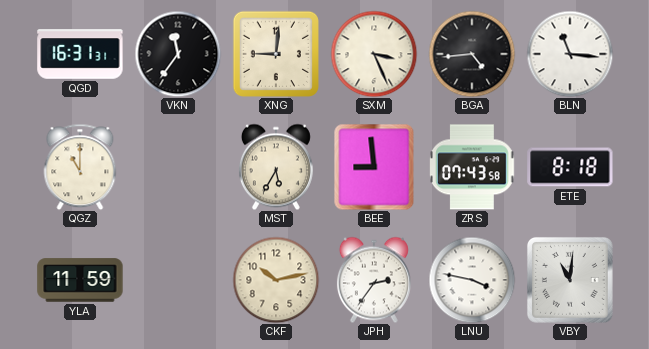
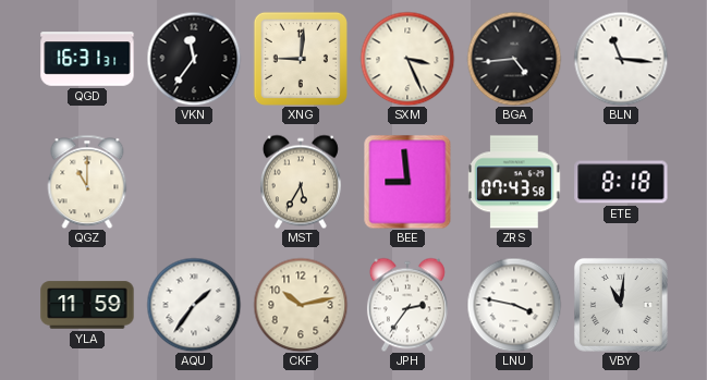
AQU: none -> 1:36 (194, 305)
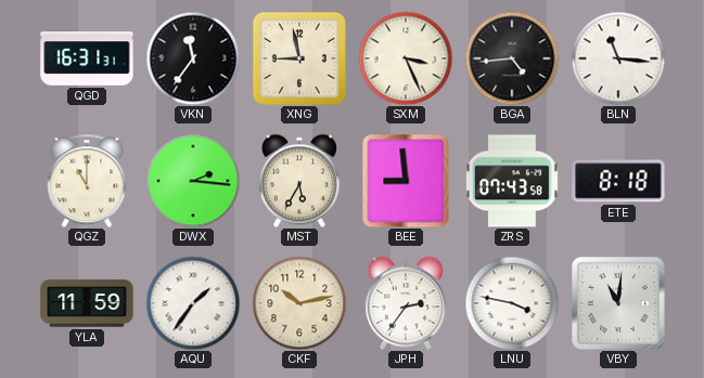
XNG: 9:01 -> 8:58 (299, 58)
DWX: none -> 2:16 (193, 181)
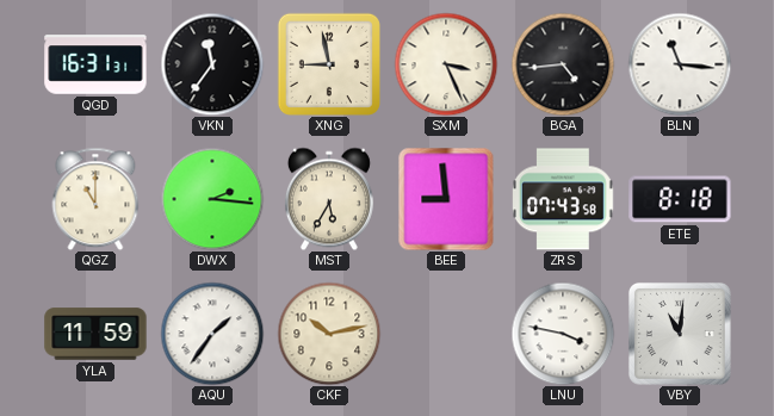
JPH: 2:36 -> none (406, 303)
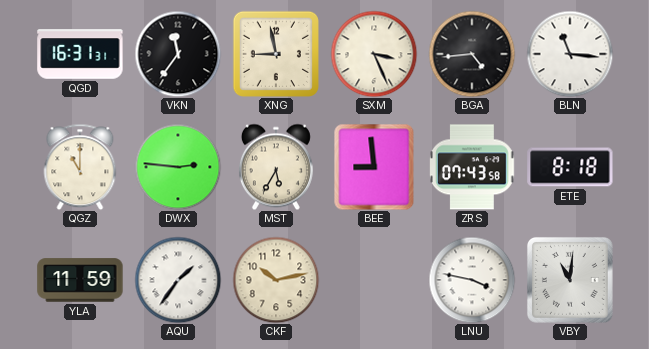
DWX: 2:16 -> 2:46 (178, 167)
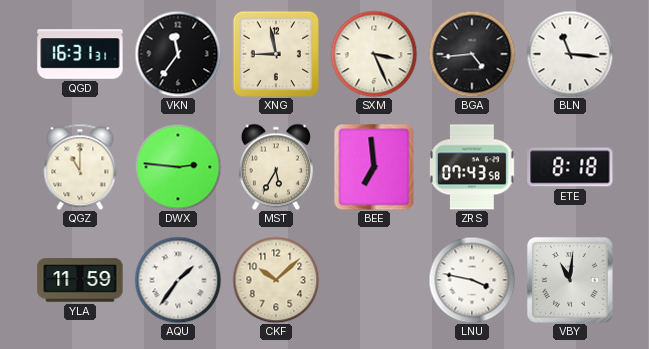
BEE: 8:59 -> 6:59 (374, 167)
CKF: 10:13 -> 10:08 (276, 280)
